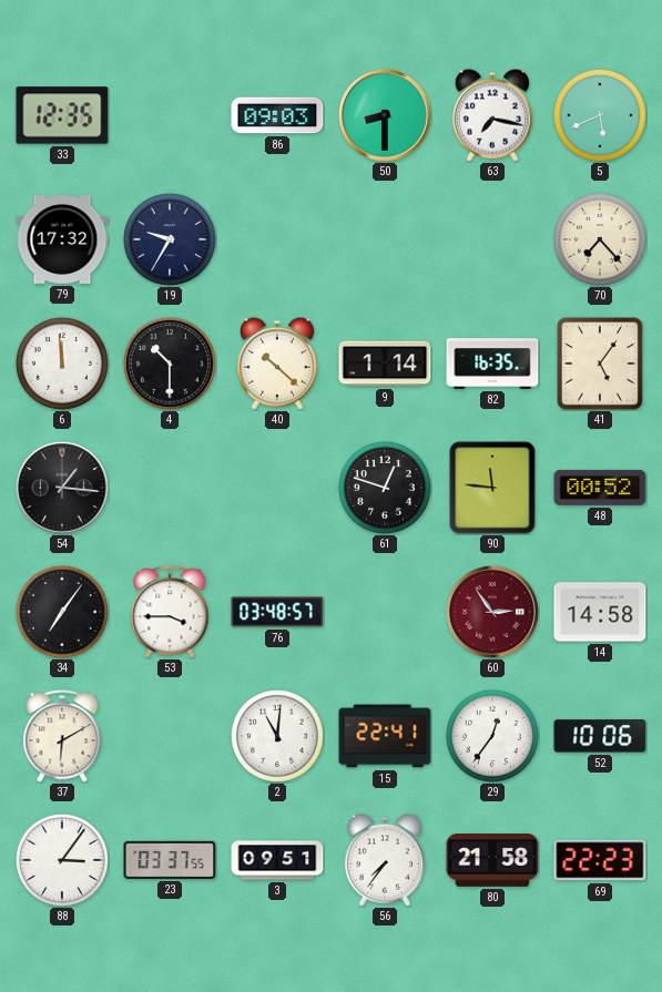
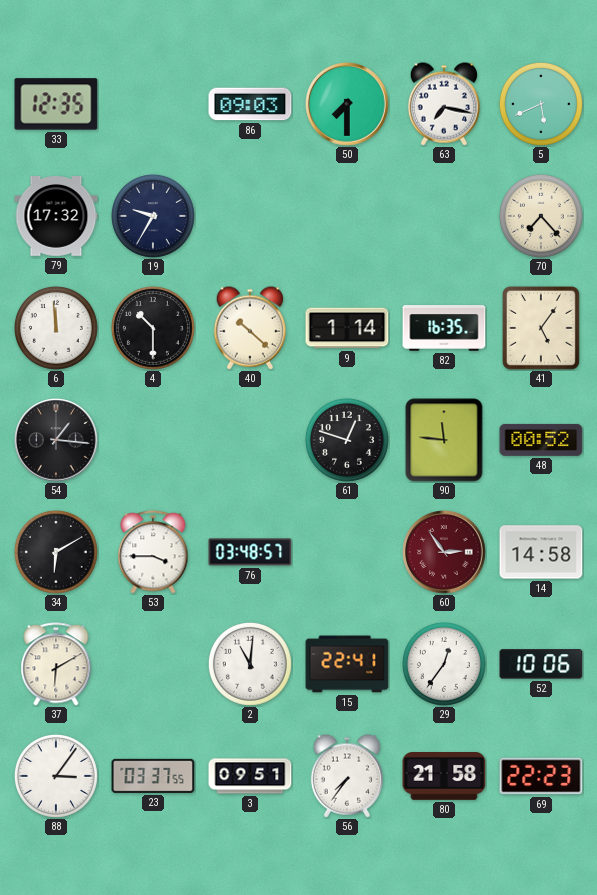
50: 8:30 -> 7:30 (347, 104)
34: 7:06 -> 6:10 (56, 552)
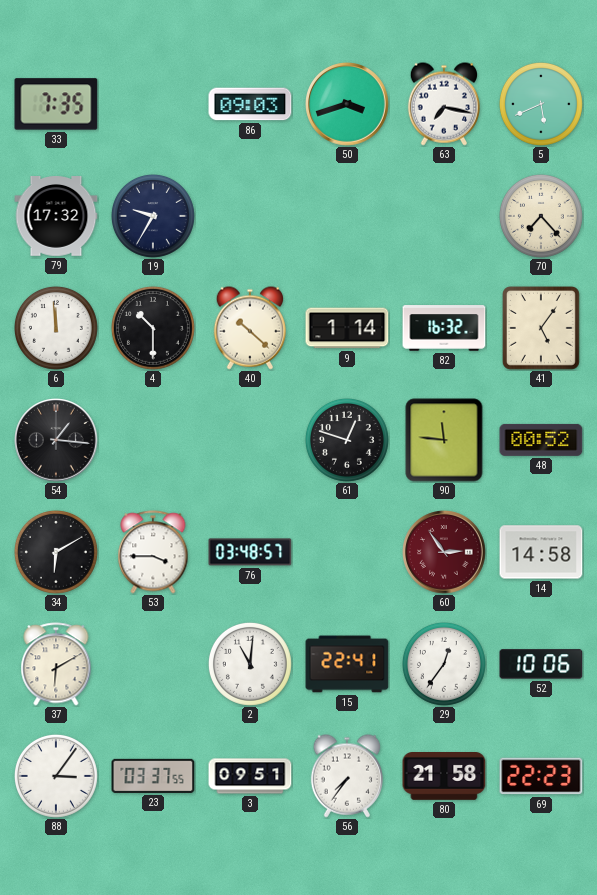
33: 12:35 -> 7:35 (56, 104)
50: 7:30 -> 3:42 (347, 104)
82: 16:35 -> 16:32 (444, 328)
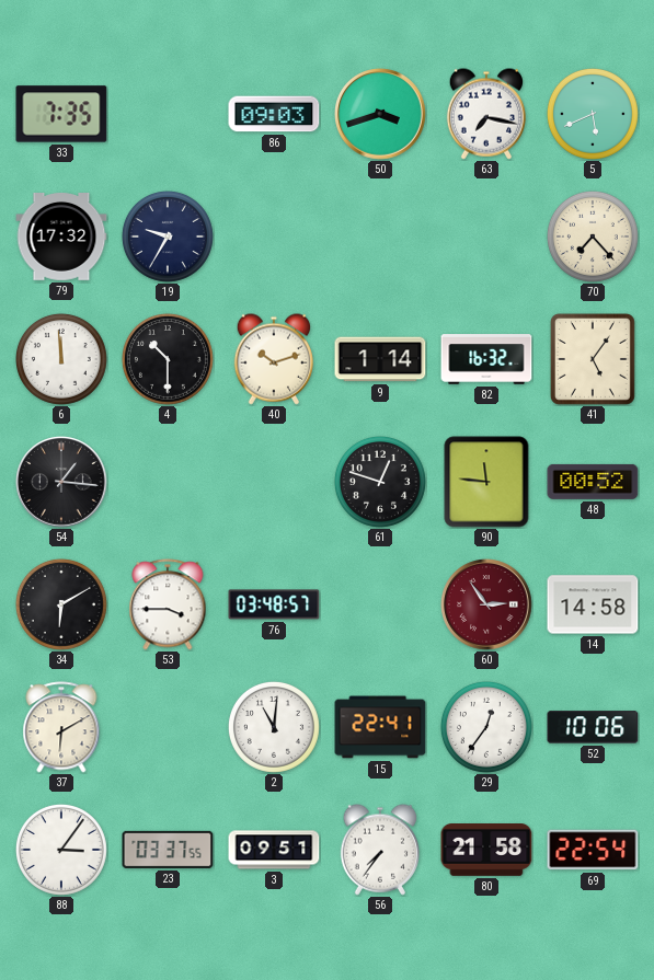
40: 10:22 -> 10:12 (273, 359)
69: 22:23 -> 22:54 (593, 850)
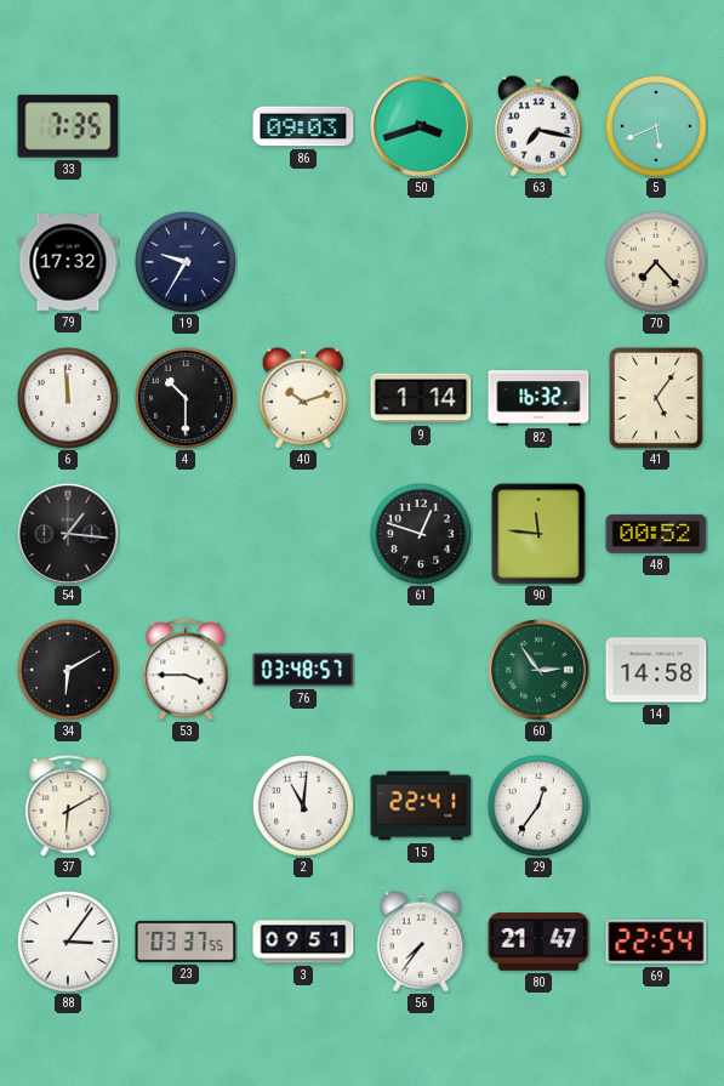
60 dial: burgundy -> green (538, 670)
52: 10:06 -> none (593, 727)
80: 21:58 -> 21:47 (538, 943)
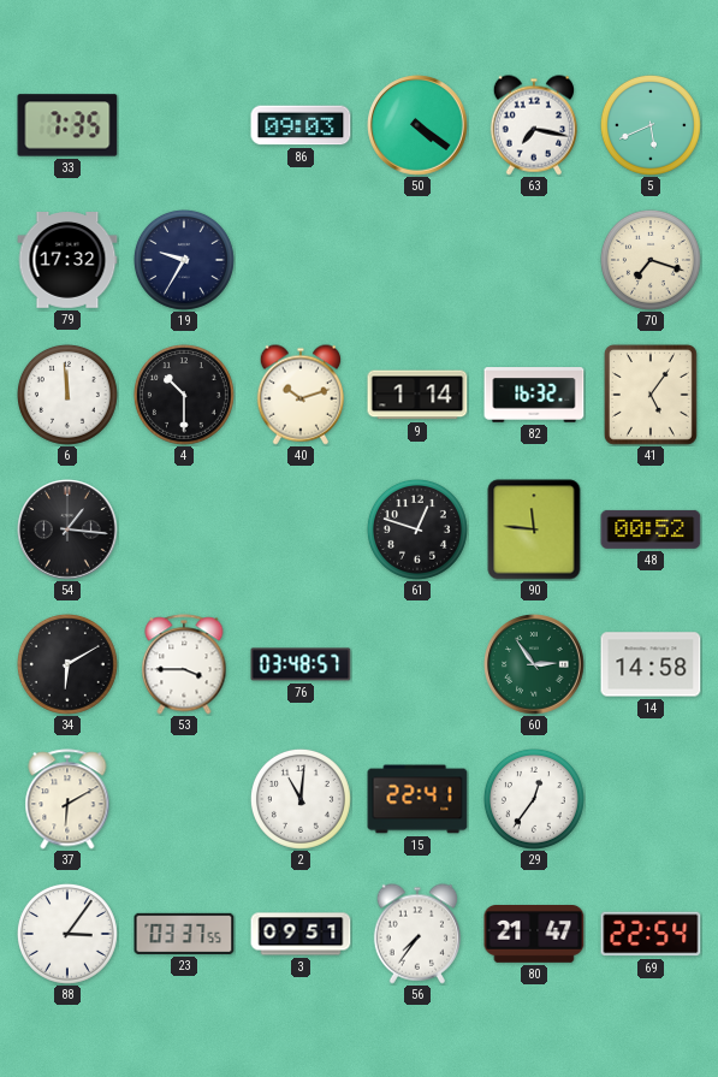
50: 3:42 -> 4:21 (417, 125)
70: 7:23 -> 7:18 (651, 260)
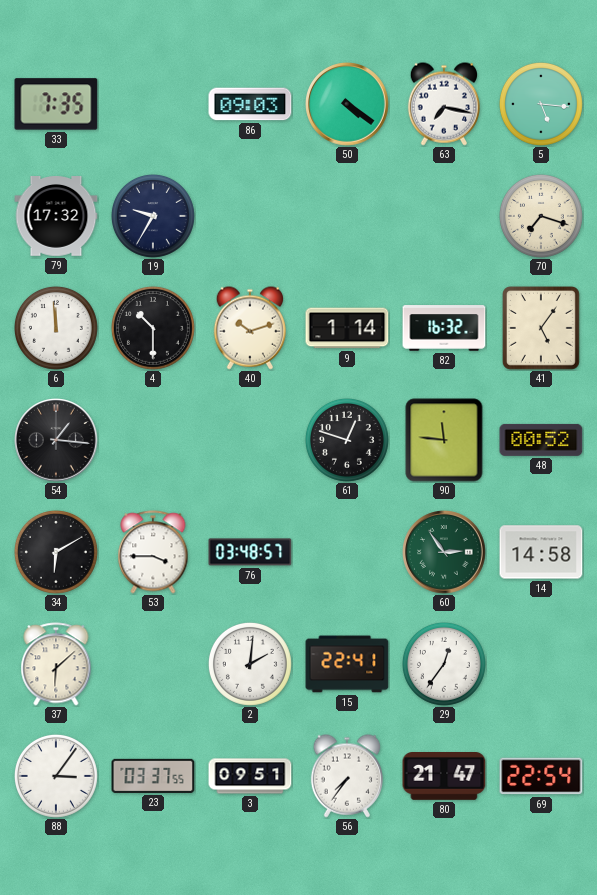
5: 5:41 -> 5:16 (541, 104)
37: 6:10 -> 6:08 (56, 664)
2: 11:01 -> 2:01 (250, 664)
